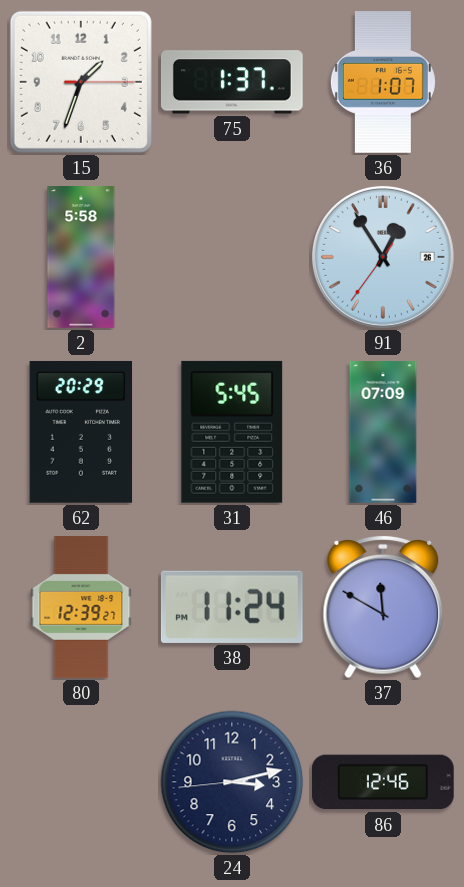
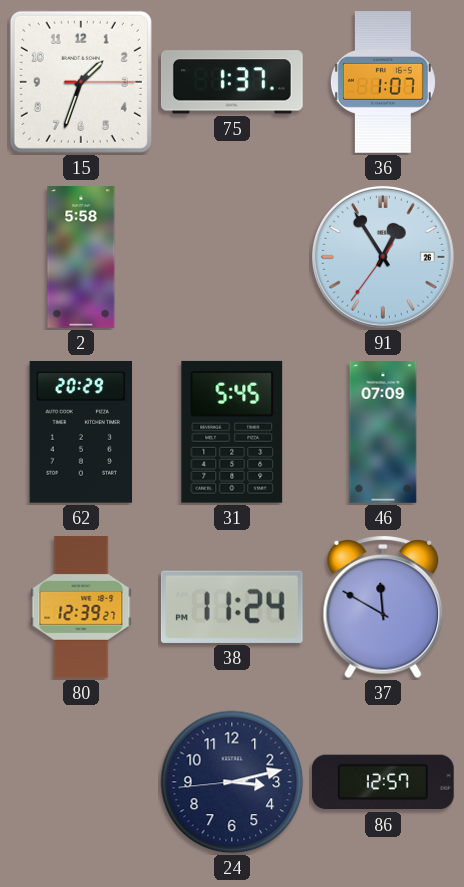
86: 12:46 -> 12:57 (383, 782)
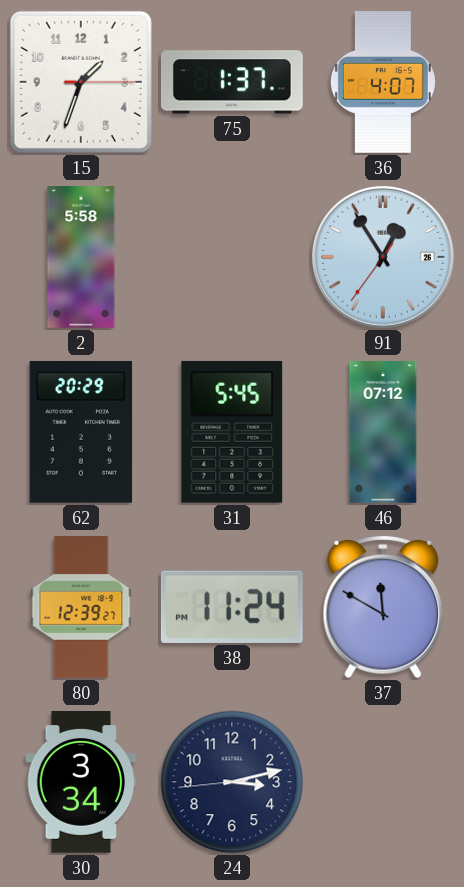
36: 1:07 -> 4:07 (383, 83)
46: 07:09 -> 07:12 (383, 432)
30: none -> 3:34 (81, 783)
86: 12:57 -> none (383, 782)
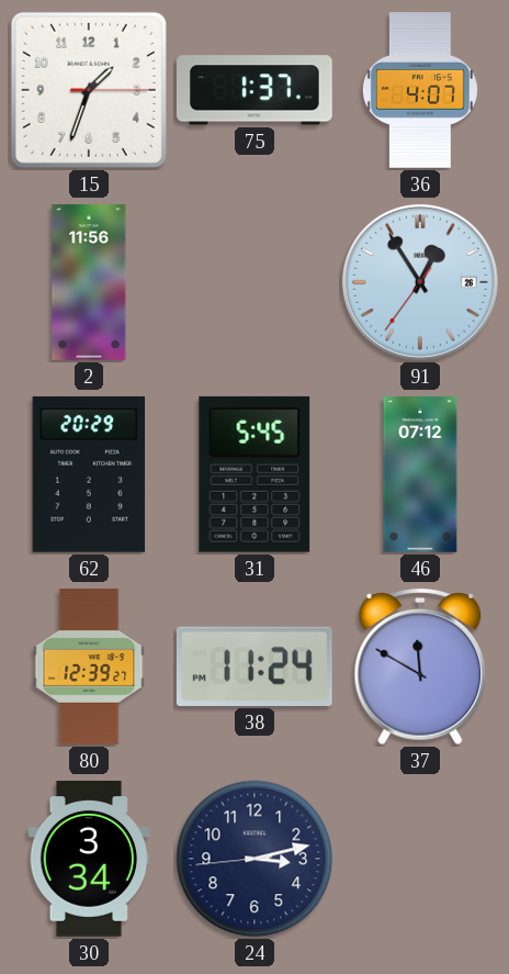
2: 5:58 -> 11:56 (89, 282)
